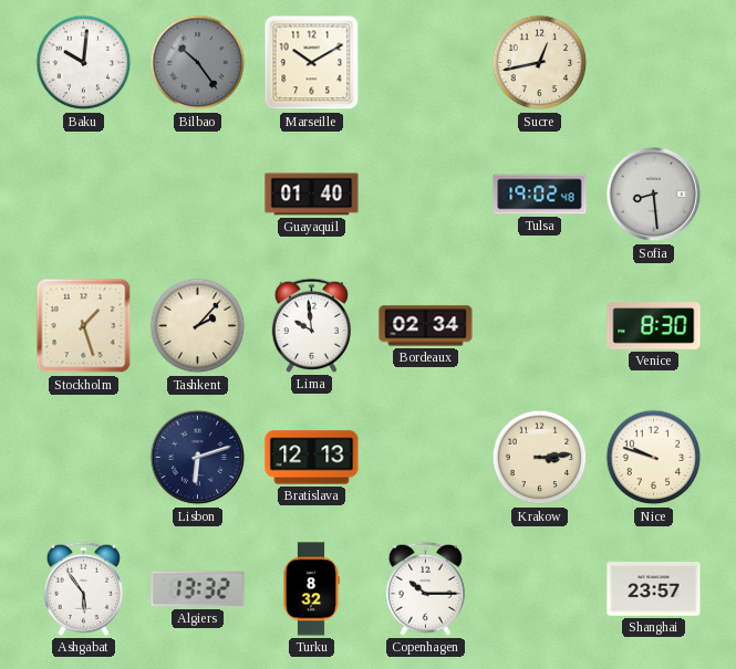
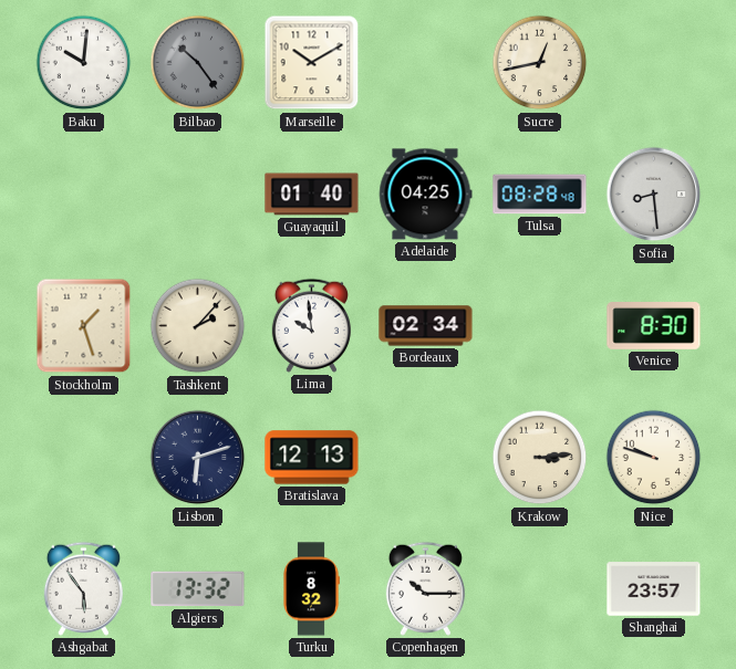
Adelaide: none -> 04:25 (425, 195)
Tulsa: 19:02 -> 08:28 (540, 195)
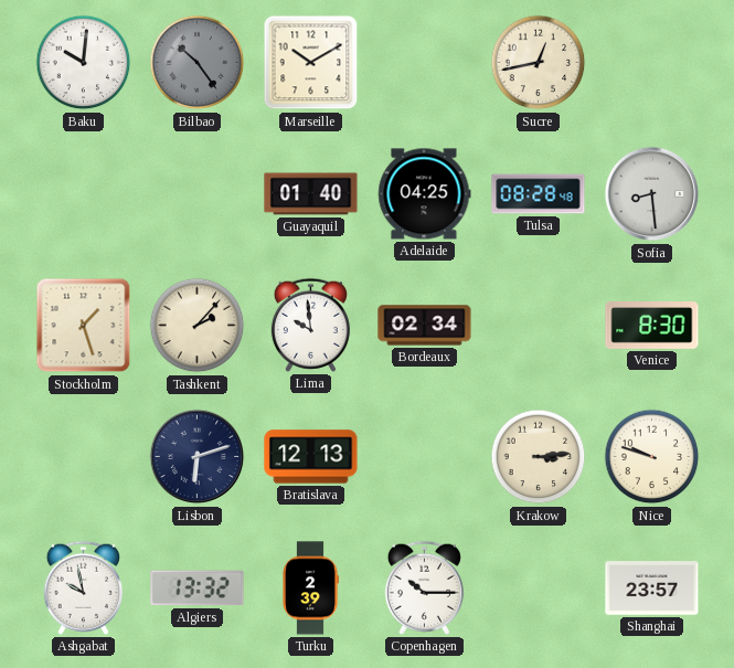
Ashgabat: 5:54 -> 9:58 (83, 587)
Turku: 8:32 -> 2:39 (310, 589)
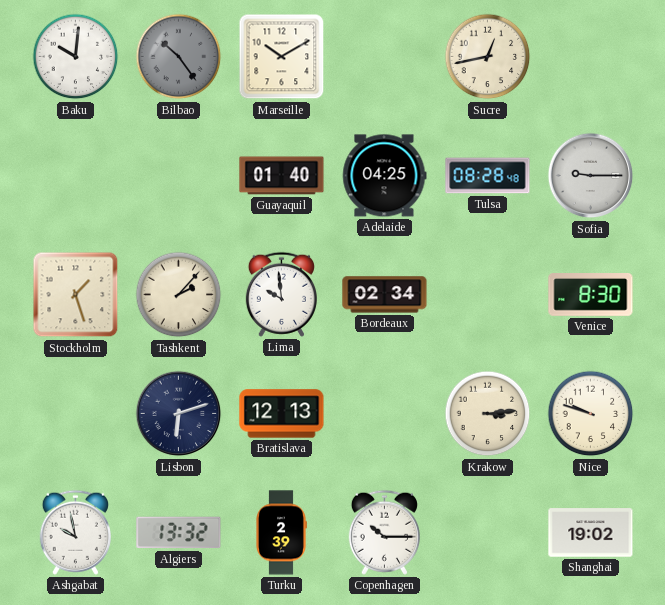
Sofia: 8:29 -> 9:15 (591, 176)
Shanghai: 23:57 -> 19:02 (591, 533)
